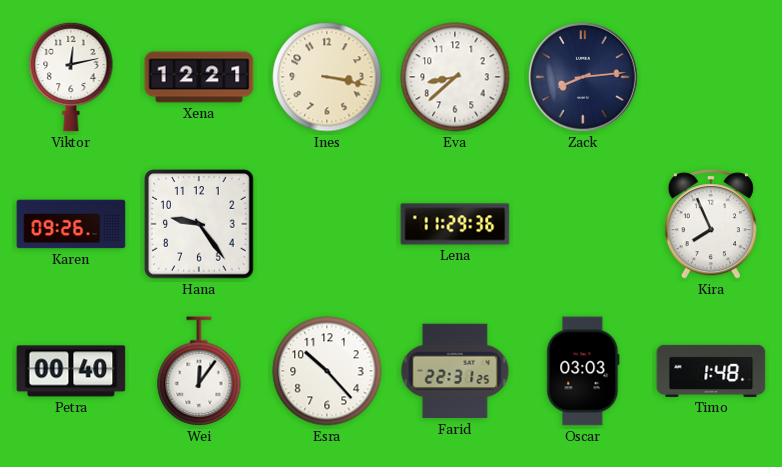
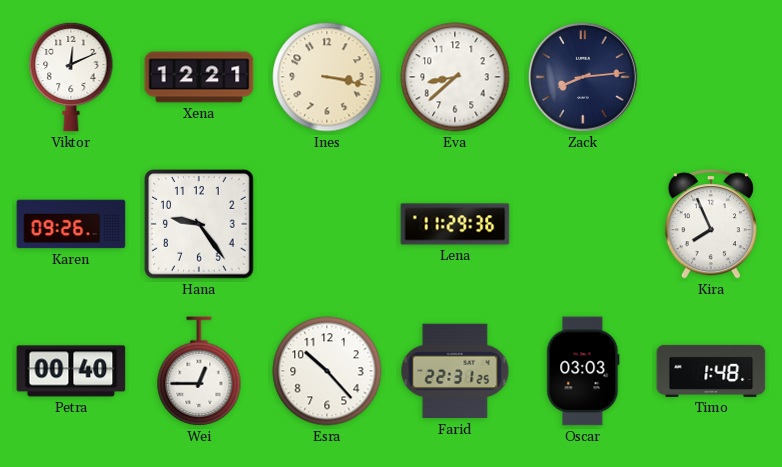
Viktor: 12:13 -> 12:11 (71, 77)
Wei: 12:06 -> 12:45 (199, 371)
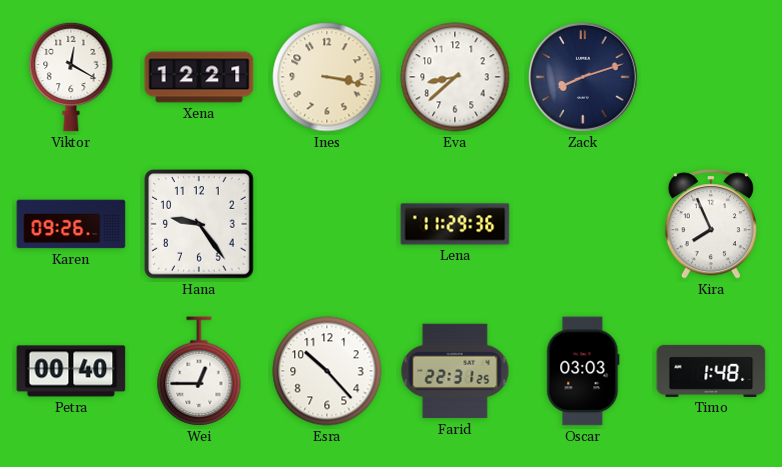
Viktor: 12:11 -> 12:20 (71, 77)
Zack: 8:14 -> 8:12 (584, 78)
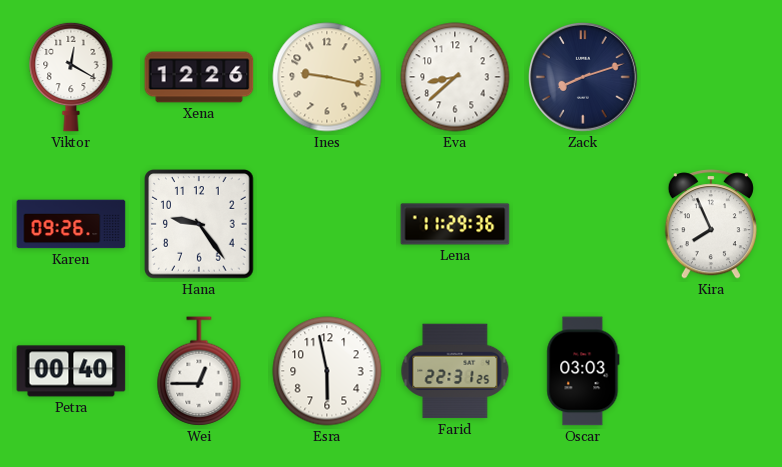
Xena: 12:21 -> 12:26 (199, 77)
Ines: 3:17 -> 9:17 (327, 77)
Esra: 10:23 -> 5:58 (327, 371)
Timo: 1:48 -> none (711, 371)
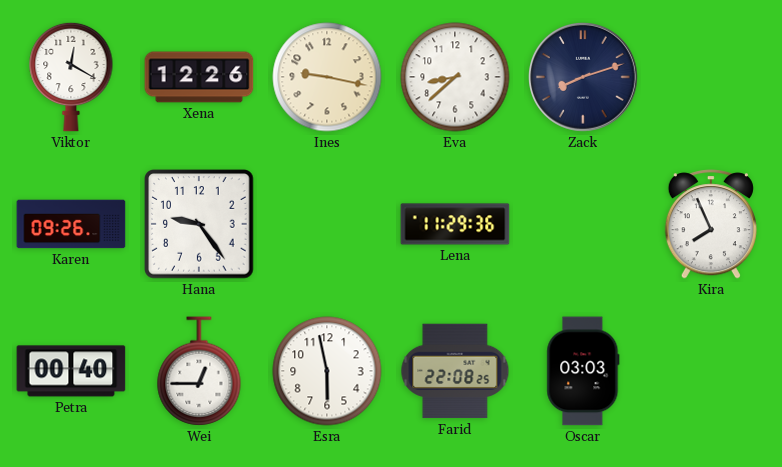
Farid: 22:31 -> 22:08 (455, 371)
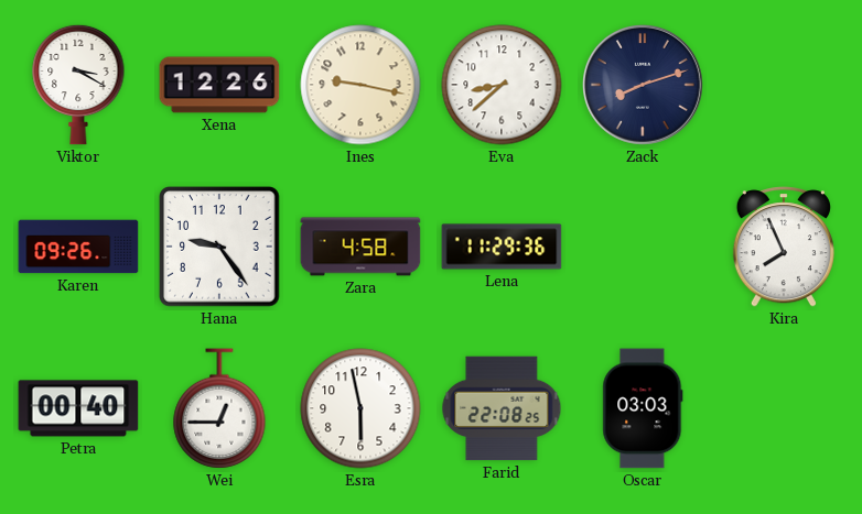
Viktor: 12:20 -> 3:20 (78, 85)
Zara: none -> 4:58 (360, 247)
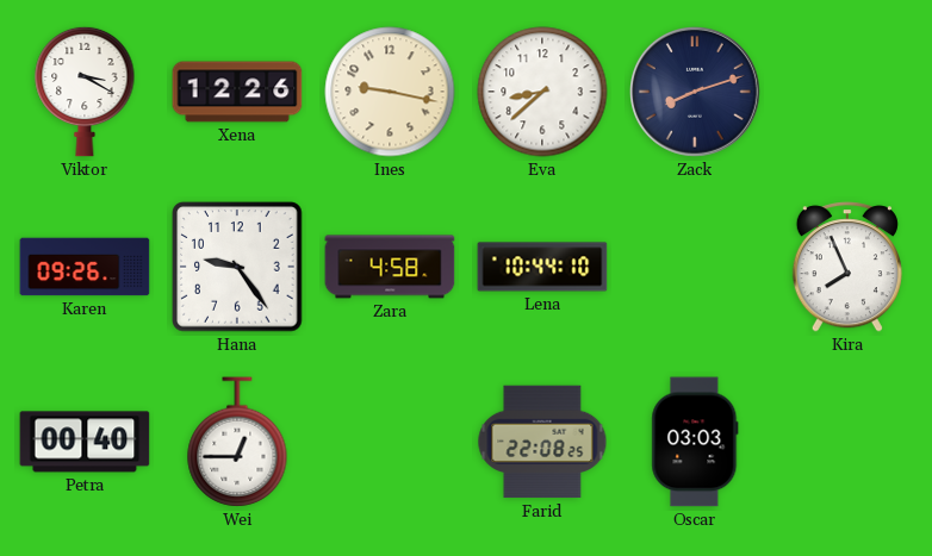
Lena: 11:29 -> 10:44 (542, 267)
Esra: 5:58 -> none (360, 408)
